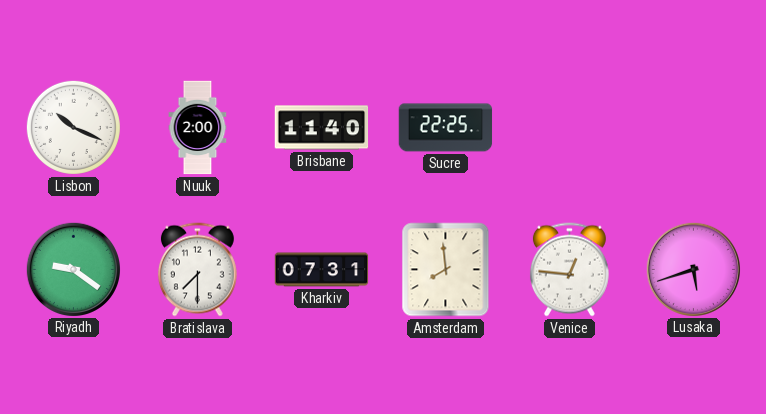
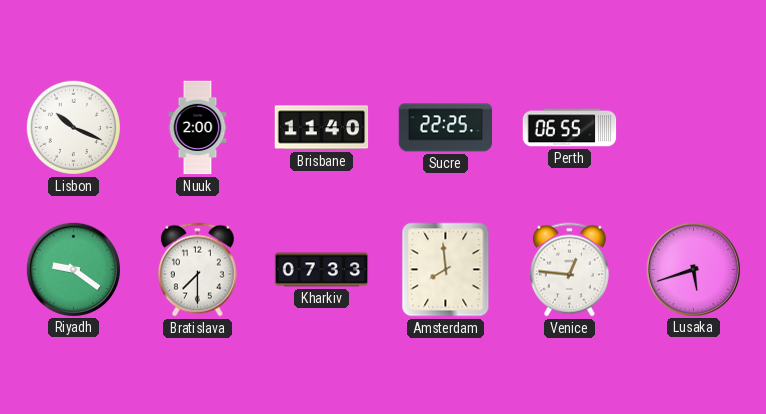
Perth: none -> 06:55 (570, 128)
Kharkiv: 07:31 -> 07:33 (322, 270)
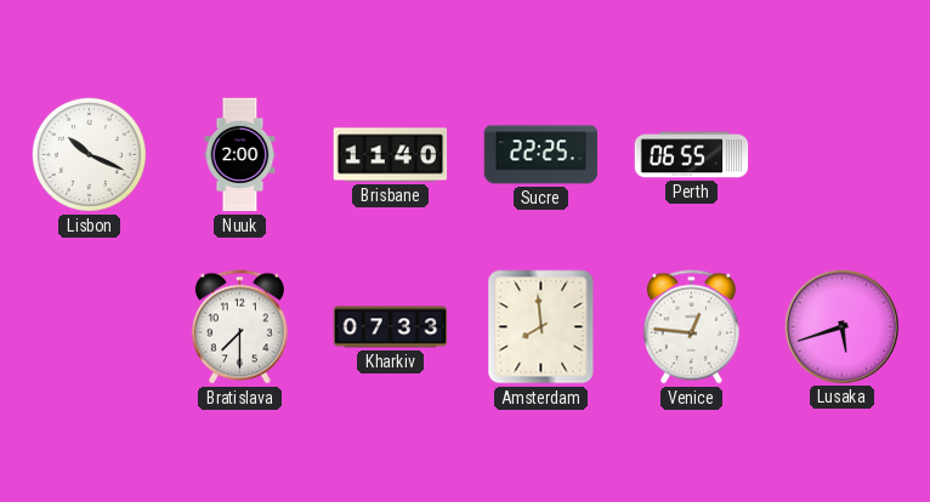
Riyadh: 9:21 -> none (73, 269)
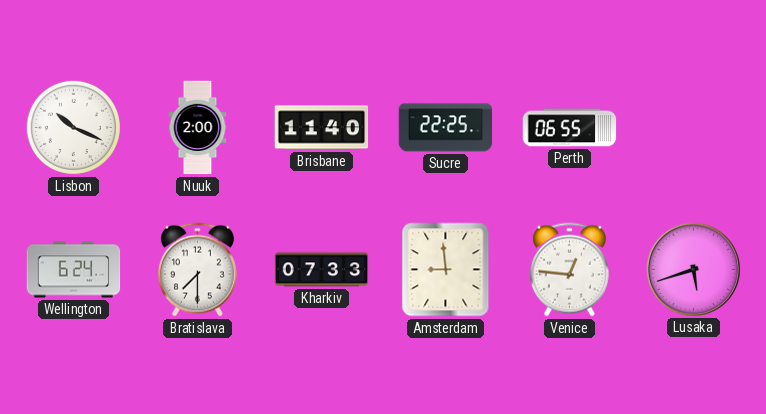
Wellington: none -> 6:24 (74, 270)
Amsterdam: 7:59 -> 8:59 (446, 270)
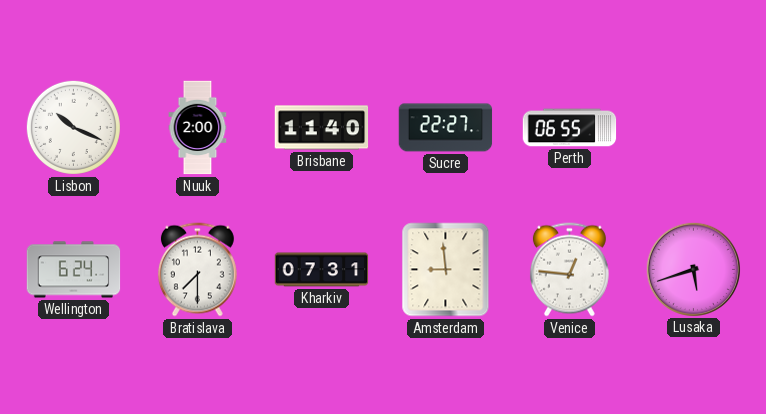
Sucre: 22:25 -> 22:27 (446, 128)
Kharkiv: 07:33 -> 07:31 (322, 270)
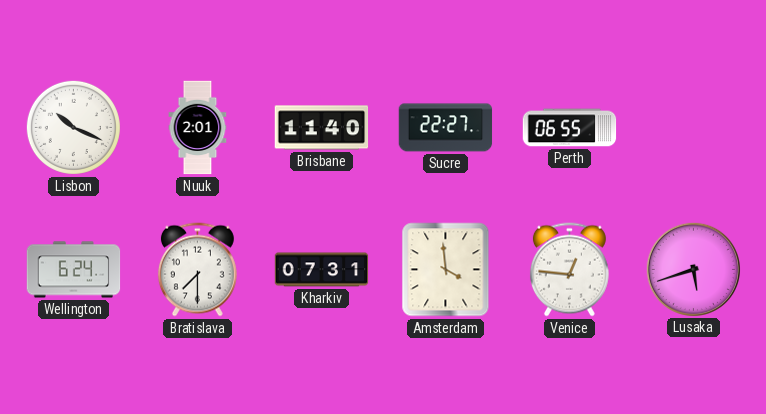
Nuuk: 2:00 -> 2:01 (198, 128)
Amsterdam: 8:59 -> 3:59 (446, 270)
